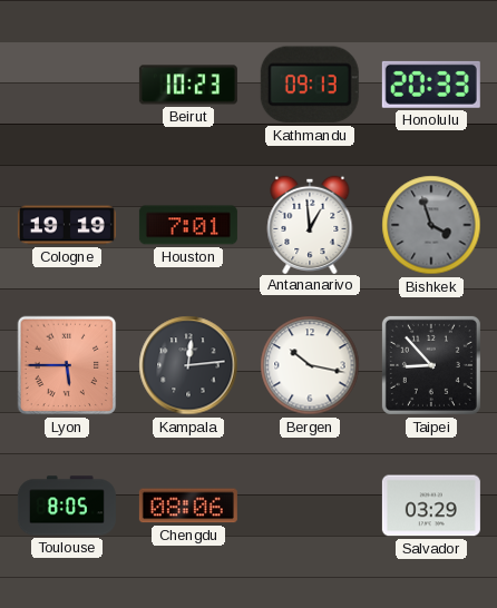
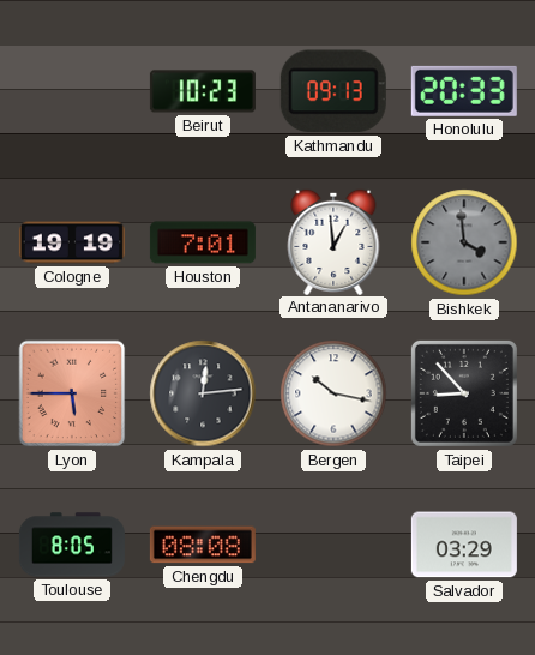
Bishkek: 3:57 -> 3:59 (464, 242)
Chengdu: 08:06 -> 08:08 (203, 545)
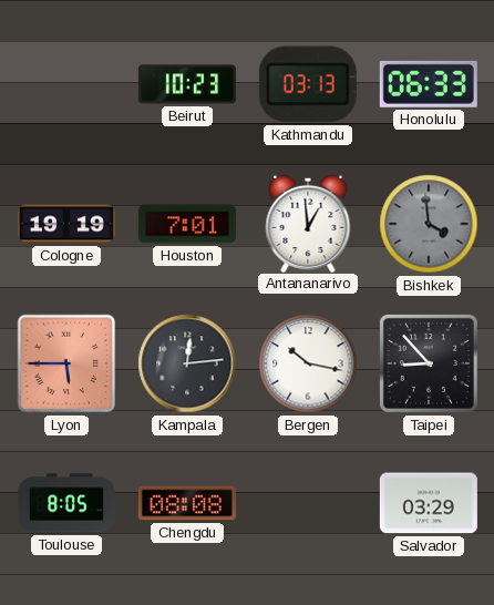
Kathmandu: 09:13 -> 03:13 (308, 84)
Honolulu: 20:33 -> 06:33 (429, 84)
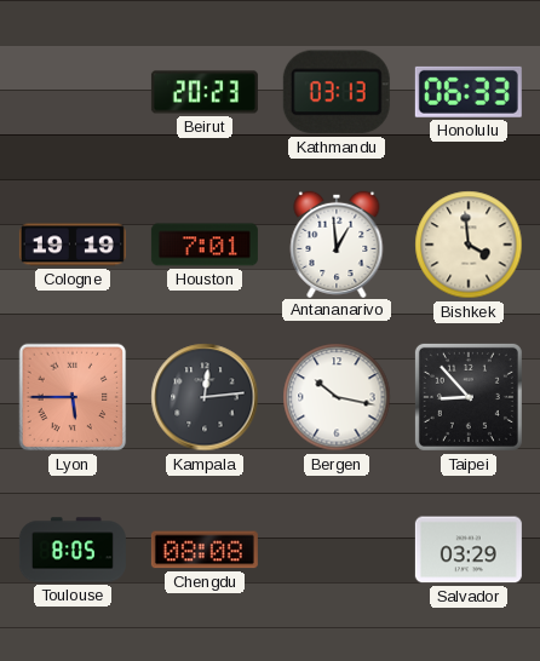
Beirut: 10:23 -> 20:23 (205, 92)
Bishkek dial: grey -> cream (469, 245)
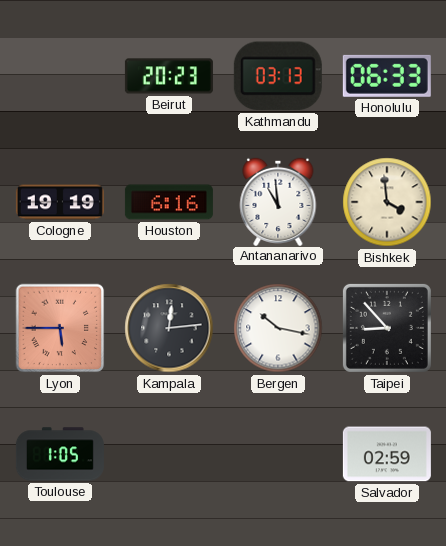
Houston: 7:01 -> 6:16 (169, 202)
Antananarivo: 12:59 -> 10:59 (278, 201)
Toulouse: 8:05 -> 1:05 (60, 454)
Chengdu: 08:08 -> none (205, 550)
Salvador: 03:29 -> 02:59 (387, 454)
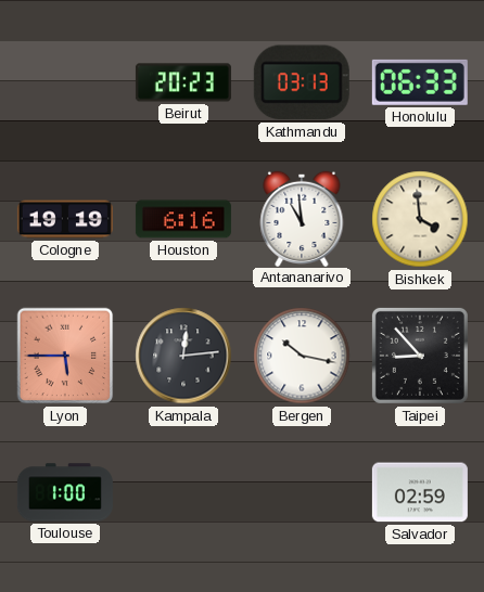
Toulouse: 1:05 -> 1:00 (65, 492)
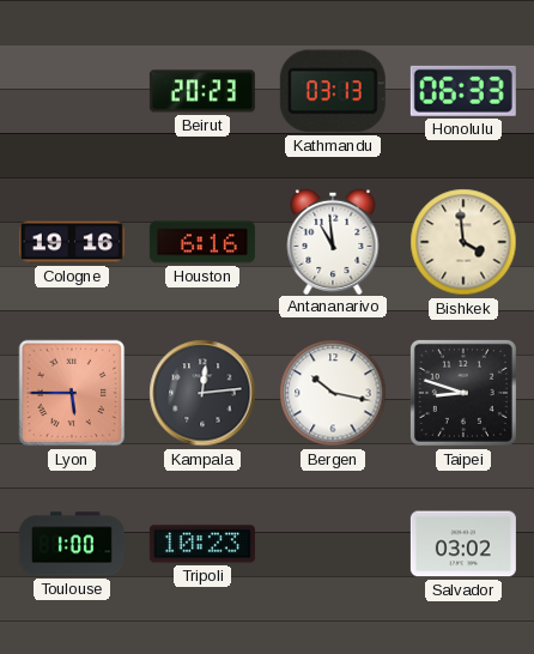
Cologne: 19:19 -> 19:16 (72, 242)
Taipei: 8:53 -> 8:48 (463, 393)
Tripoli: none -> 10:23 (202, 544)
Salvador: 02:59 -> 03:02 (463, 544)
